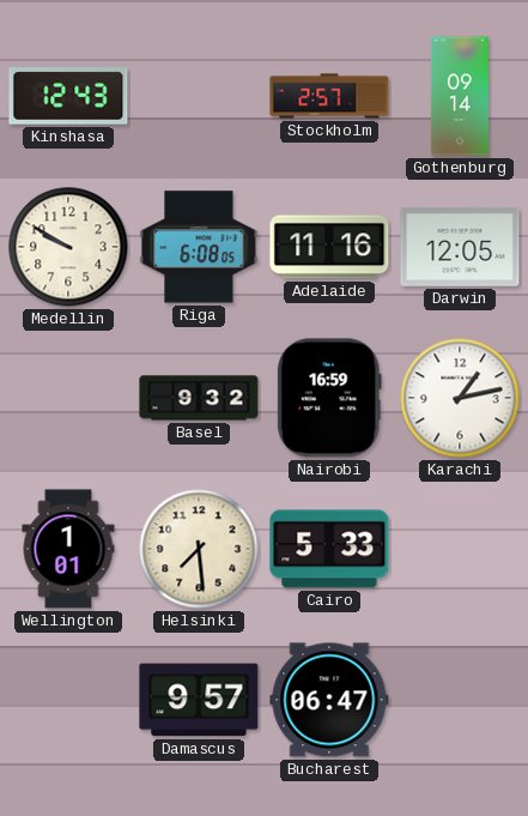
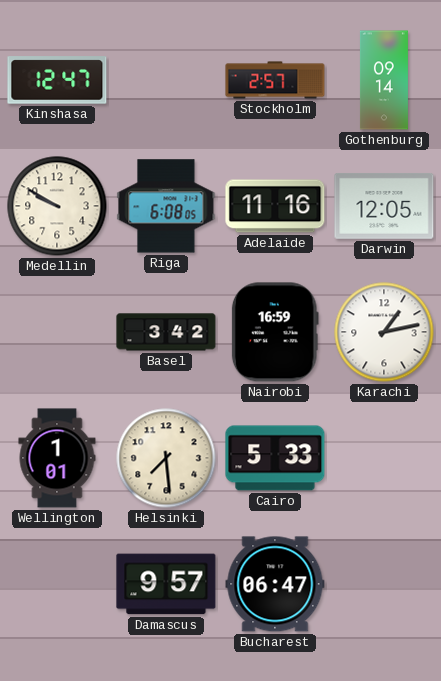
Kinshasa: 12:43 -> 12:47 (57, 80)
Basel: 9:32 -> 3:42 (166, 332)
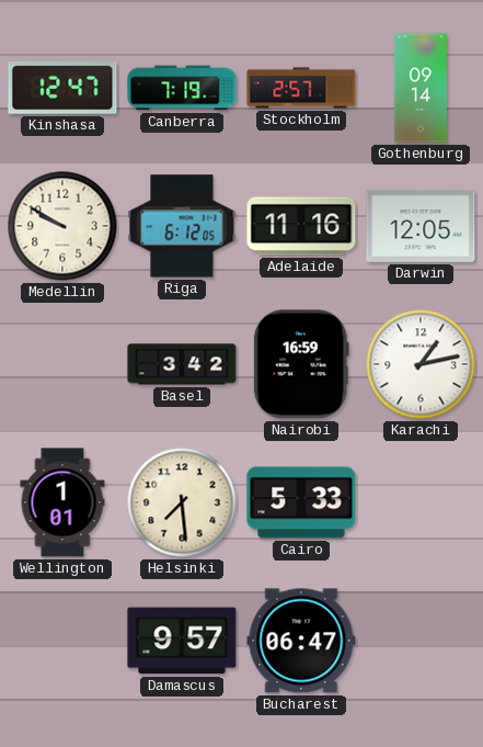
Canberra: none -> 7:19 (182, 88)
Riga: 6:08 -> 6:12 (182, 226)
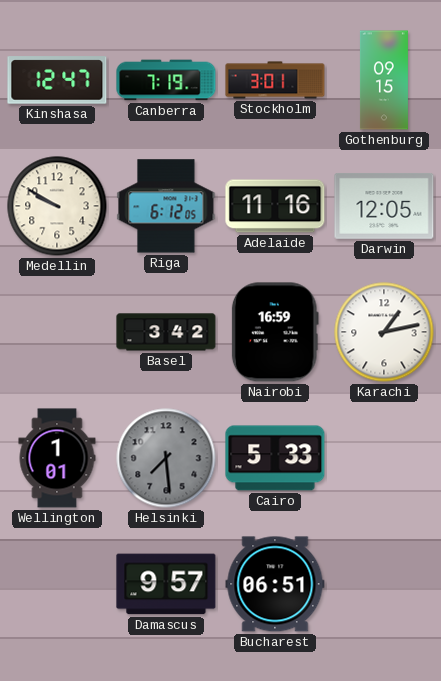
Stockholm: 2:57 -> 3:01 (275, 80)
Gothenburg: 09:14 -> 09:15 (384, 80)
Helsinki dial: cream -> grey (166, 458)
Bucharest: 06:47 -> 06:51 (275, 584)
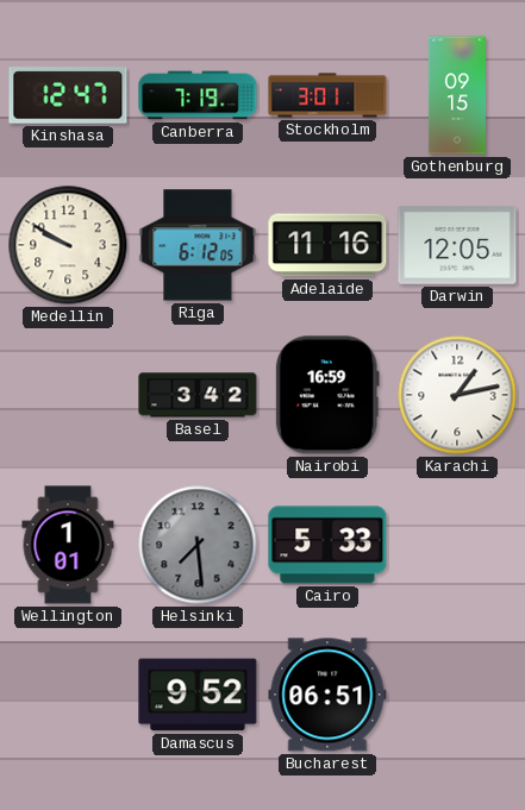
Damascus: 9:57 -> 9:52 (198, 695)
